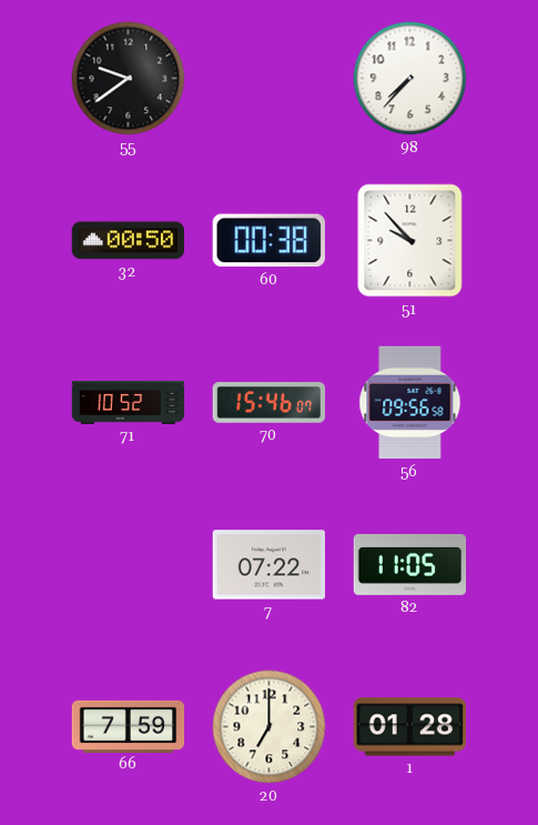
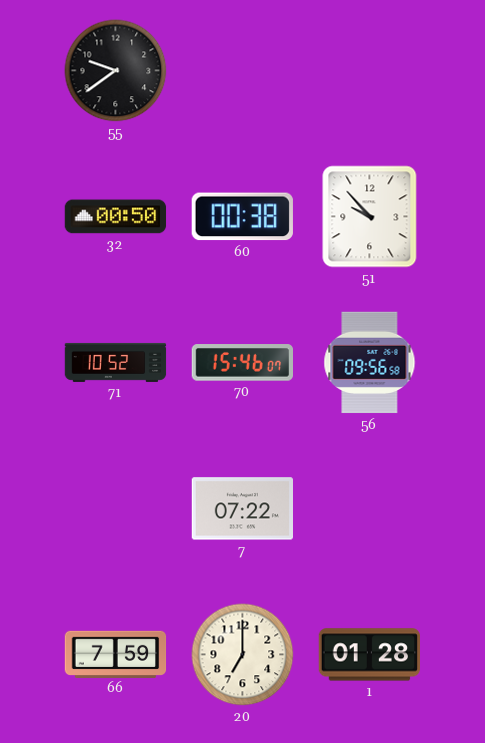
98: 7:37 -> none (410, 79)
82: 11:05 -> none (410, 564)
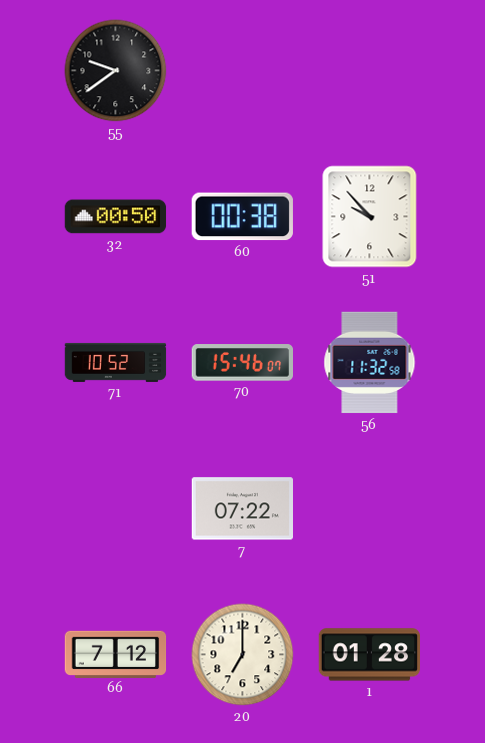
56: 09:56 -> 11:32 (370, 363)
66: 7:59 -> 7:12 (116, 654)
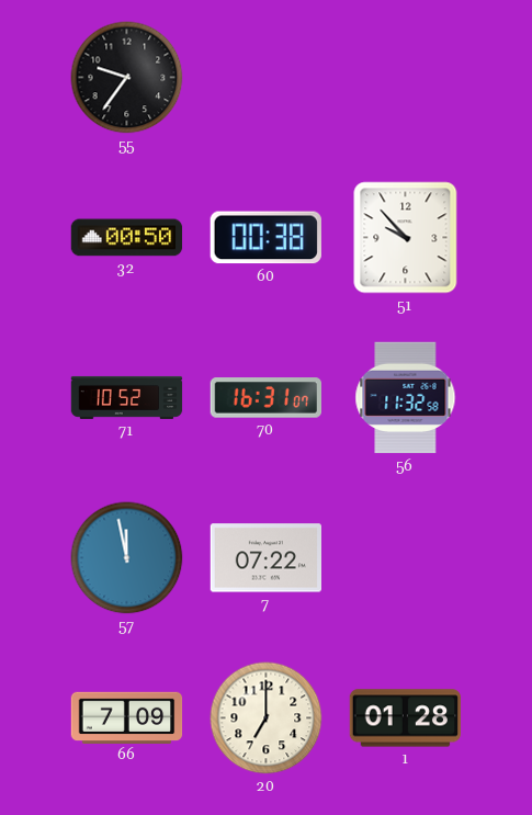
55: 9:39 -> 9:36 (127, 78)
70: 15:46 -> 16:31 (265, 398)
57: none -> 11:58 (127, 558)
66: 7:12 -> 7:09 (127, 717)
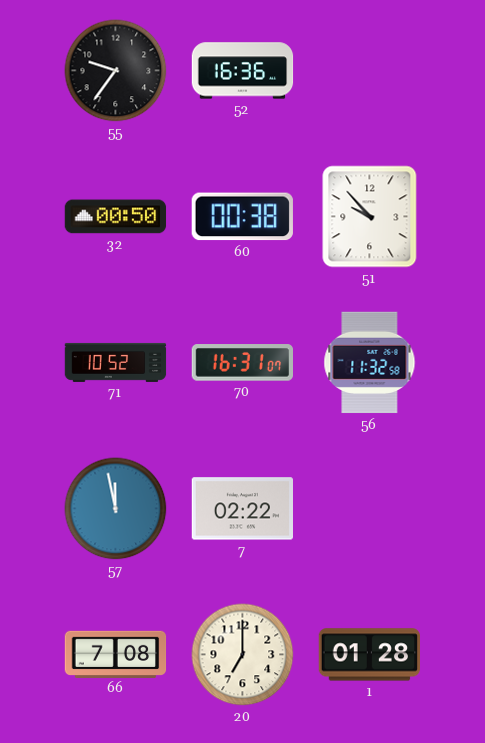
52: none -> 16:36 (243, 71)
7: 07:22 -> 02:22 (242, 509)
66: 7:09 -> 7:08 (116, 654)
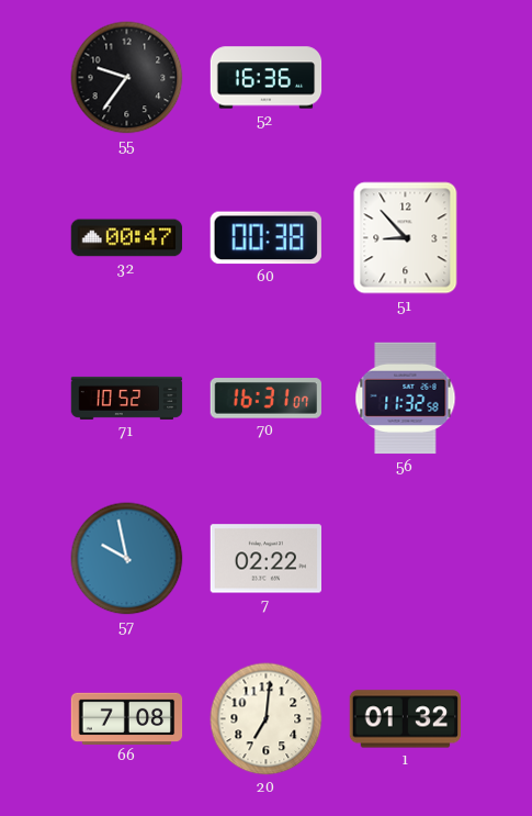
32: 00:50 -> 00:47 (127, 238)
51: 9:53 -> 8:53 (406, 238)
57: 11:58 -> 9:58 (127, 559)
20: 7:00 -> 7:01 (267, 719)
1: 01:28 -> 01:32 (406, 719)
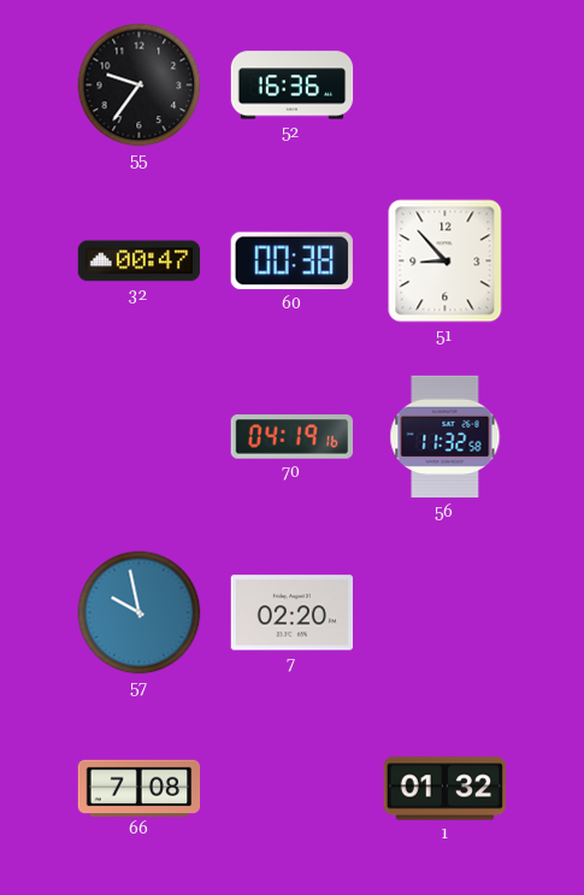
71: 10:52 -> none (127, 398)
70: 16:31 -> 04:19 (291, 437)
7: 02:22 -> 02:20 (291, 613)
20: 7:01 -> none (267, 719)
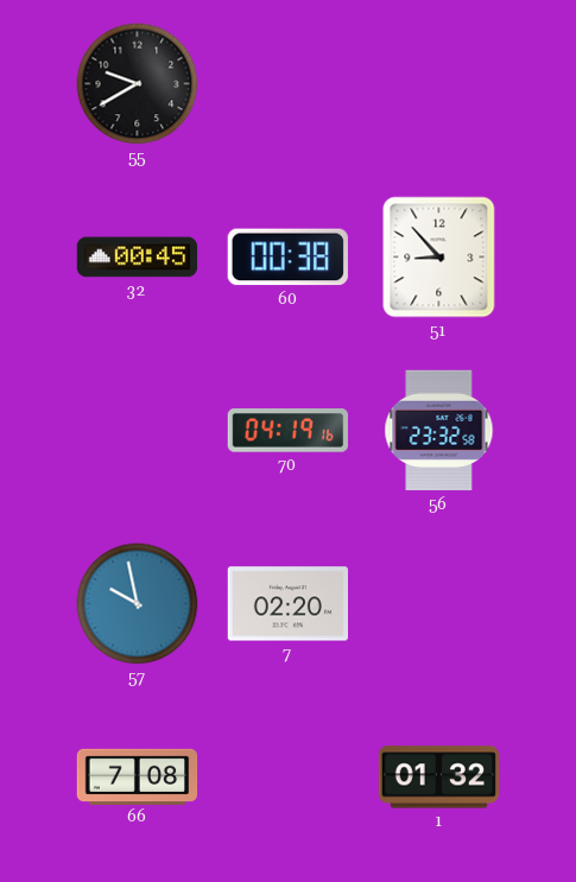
55: 9:36 -> 9:40 (138, 84)
52: 16:36 -> none (293, 86)
32: 00:47 -> 00:45 (138, 258)
56: 11:32 -> 23:32 (439, 431)
